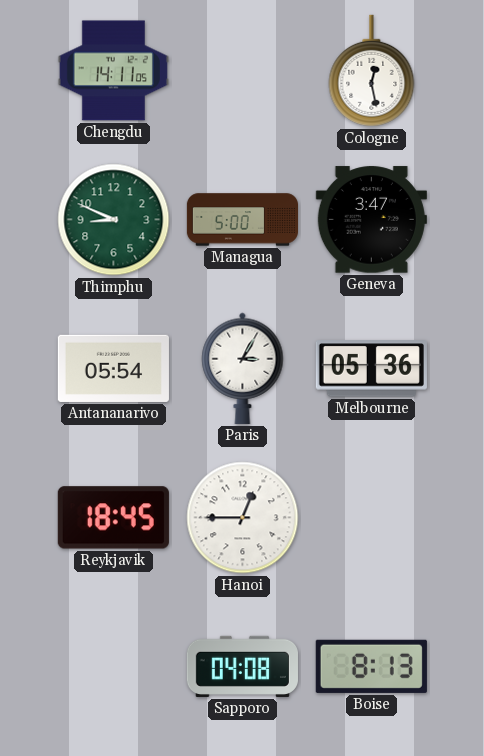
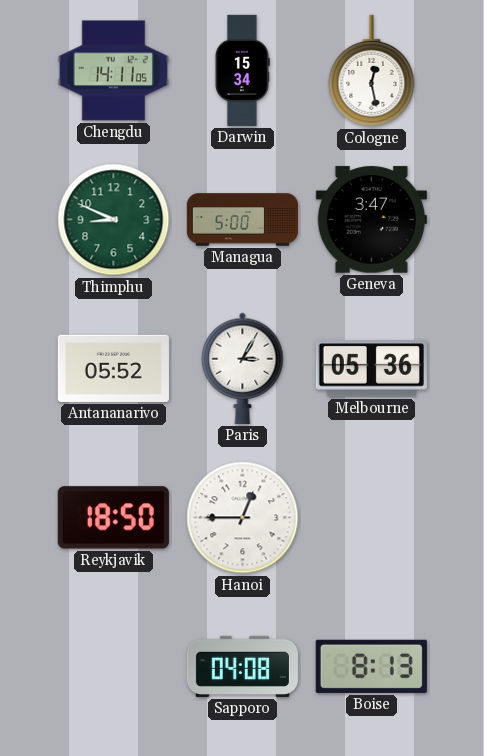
Darwin: none -> 15:34 (242, 70)
Antananarivo: 05:54 -> 05:52 (113, 368)
Reykjavik: 18:45 -> 18:50 (113, 518)
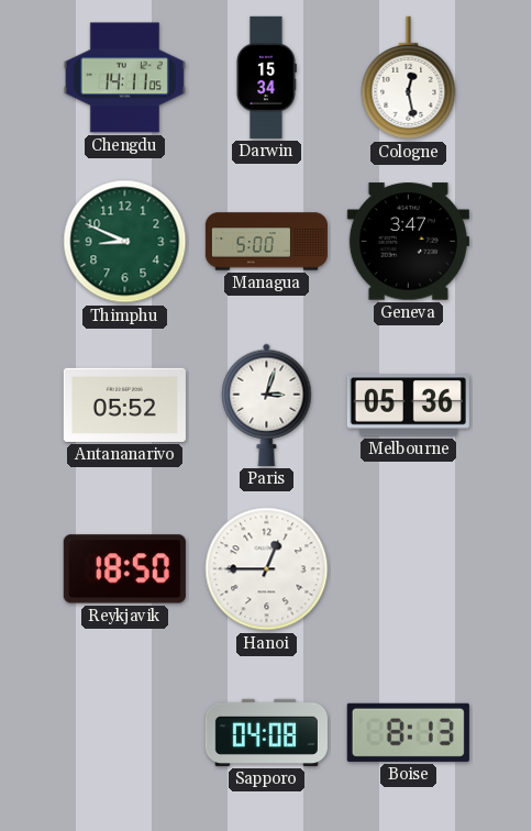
Paris: 3:05 -> 3:03 (267, 405)
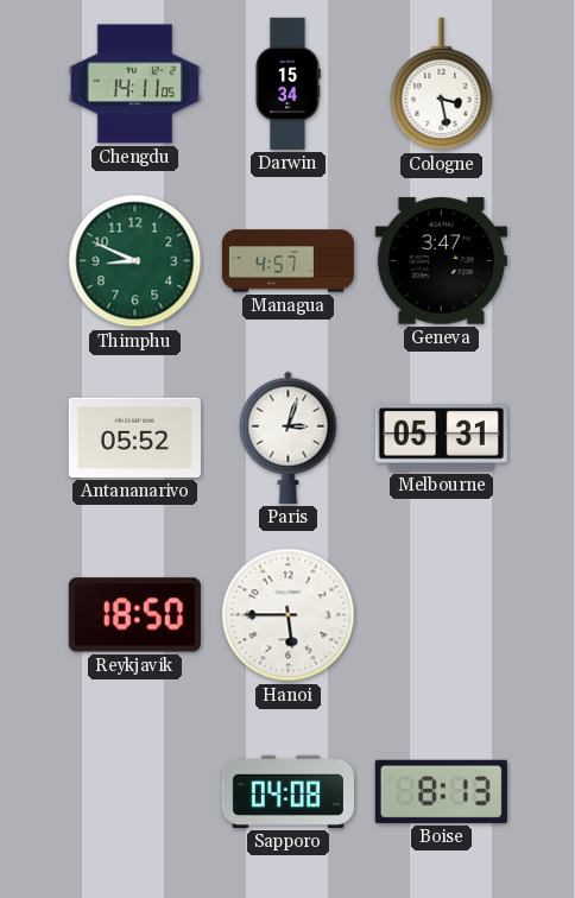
Cologne: 12:28 -> 3:28 (442, 84)
Managua: 5:00 -> 4:57 (287, 261)
Melbourne: 05:36 -> 05:31 (441, 438)
Hanoi: 12:45 -> 5:45 (289, 615)
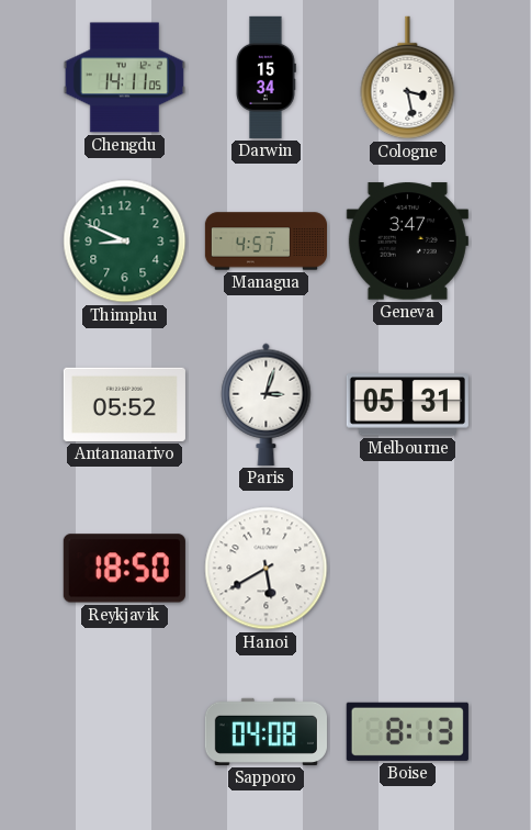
Hanoi: 5:45 -> 5:40 (267, 569)
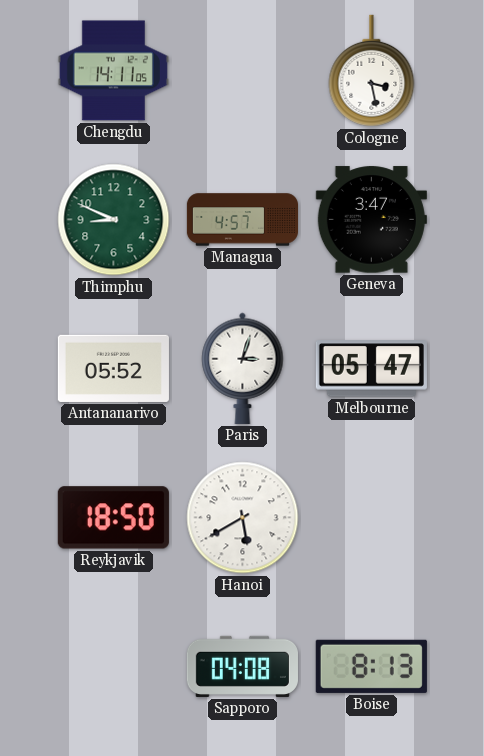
Darwin: 15:34 -> none (265, 77)
Melbourne: 05:31 -> 05:47 (371, 369)
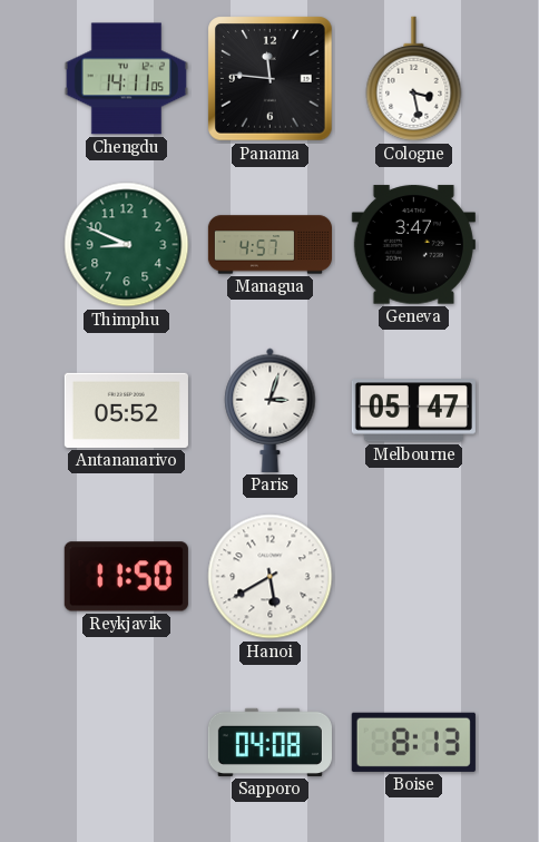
Panama: none -> 11:46 (271, 79)
Reykjavik: 18:50 -> 11:50 (126, 577)
